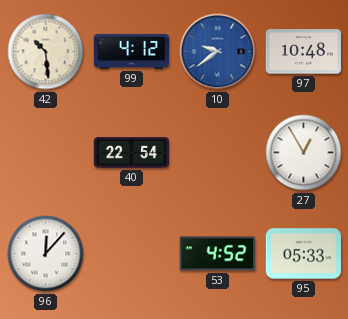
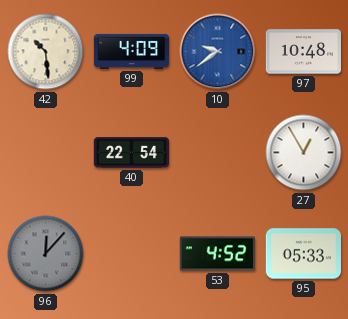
99: 4:12 -> 4:09 (132, 51)
96 dial: white -> grey (46, 254)
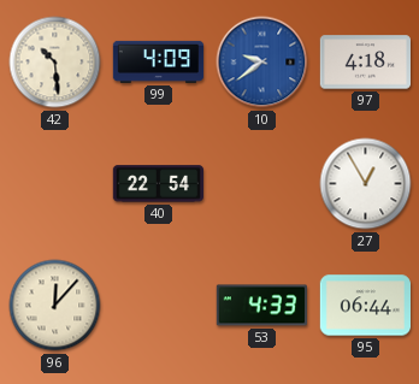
97: 10:48 -> 4:18 (365, 63)
96 dial: grey -> cream (55, 306)
53: 4:52 -> 4:33 (261, 306)
95: 05:33 -> 06:44 (365, 306)
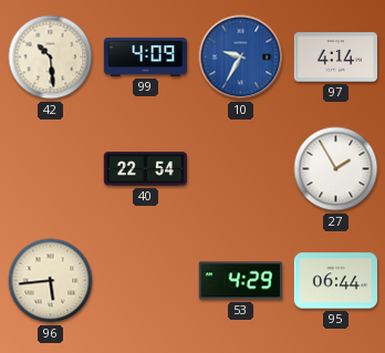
10: 9:39 -> 9:35 (241, 58)
97: 4:18 -> 4:14 (335, 58)
27: 12:55 -> 1:55 (336, 169)
96: 12:07 -> 5:44 (51, 281)
53: 4:33 -> 4:29 (240, 281)
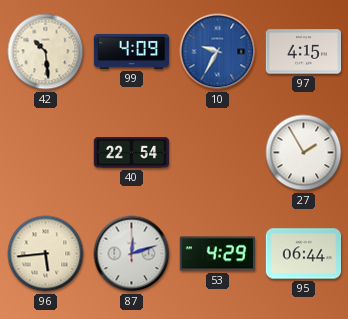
97: 4:14 -> 4:15 (303, 52)
87: none -> 12:12 (132, 254)
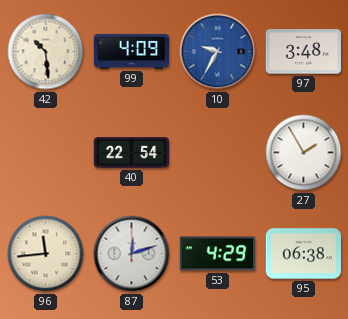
97: 4:15 -> 3:48 (303, 52)
96: 5:44 -> 11:44 (46, 254)
95: 06:44 -> 06:38 (303, 254)
